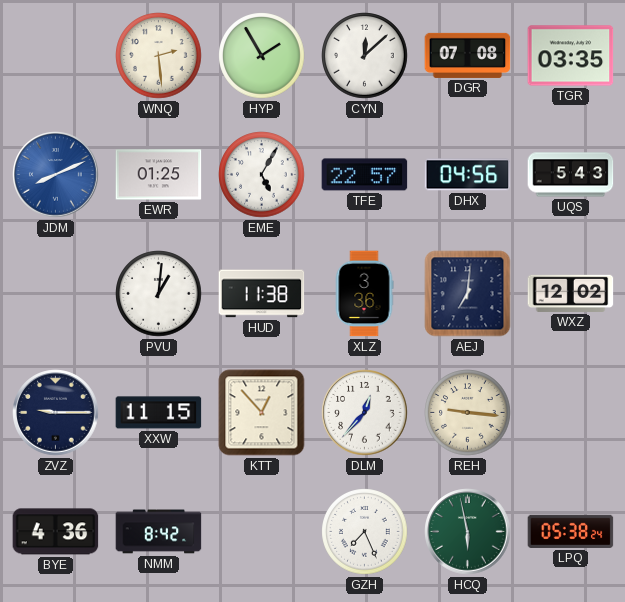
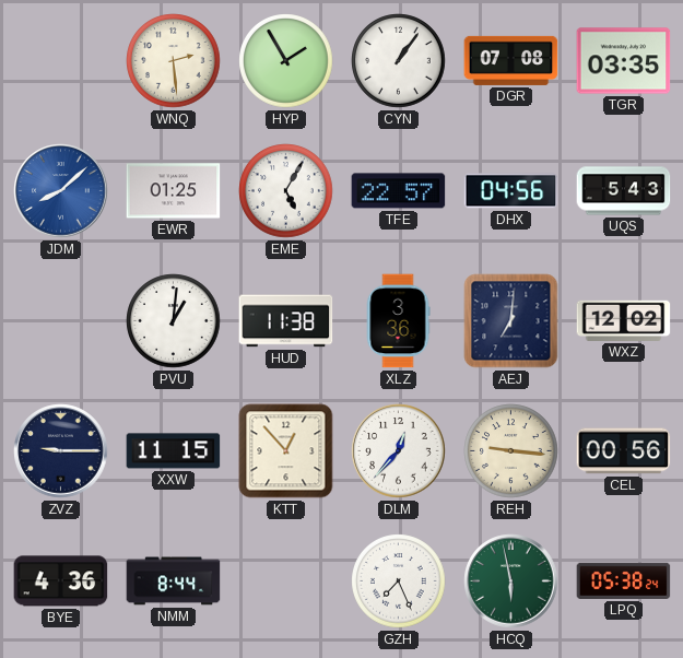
CYN: 12:08 -> 1:06 (399, 61)
JDM: 8:11 -> 8:08 (61, 191)
CEL: none -> 00:56 (624, 451)
NMM: 8:42 -> 8:44 (174, 581)
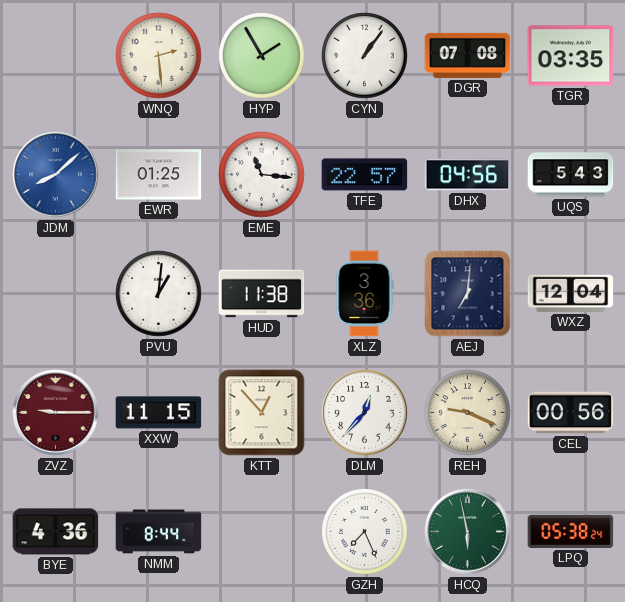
EME: 5:05 -> 11:16 (262, 175)
WXZ: 12:02 -> 12:04 (571, 293)
ZVZ dial: navy -> burgundy (56, 413)
REH: 9:16 -> 9:19 (468, 413)
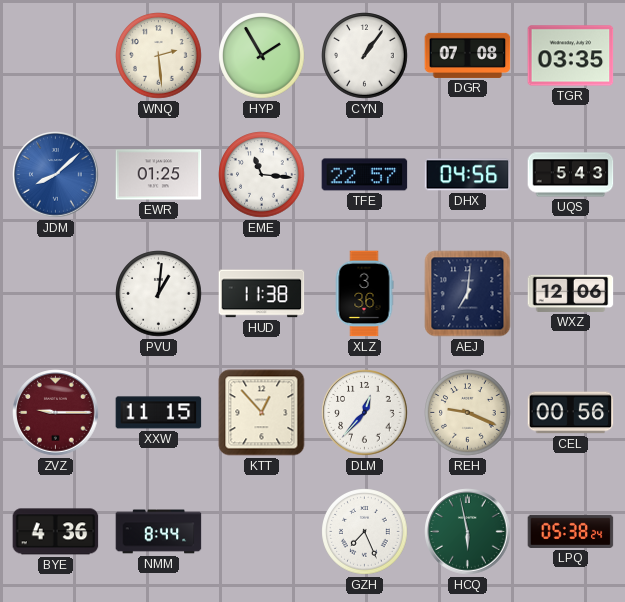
WXZ: 12:04 -> 12:06 (571, 293)
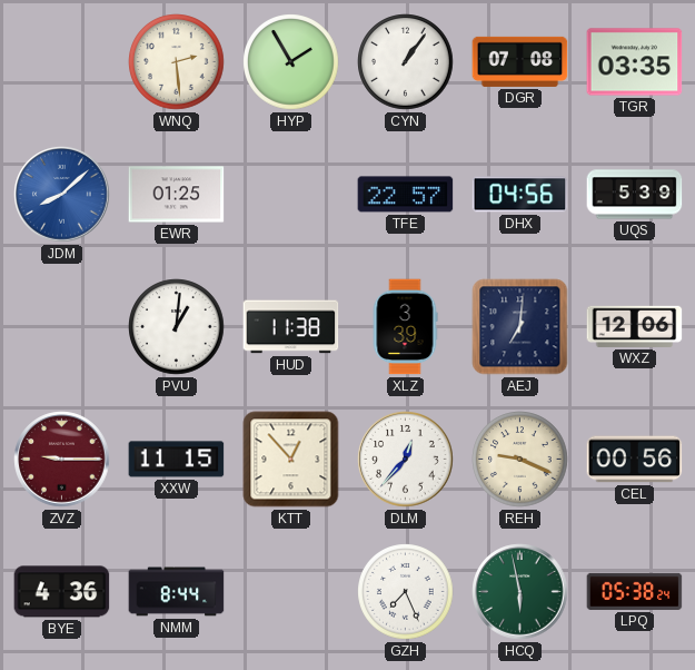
EME: 11:16 -> none (262, 175)
UQS: 5:43 -> 5:39 (635, 195)
XLZ: 3:36 -> 3:39 (405, 327)
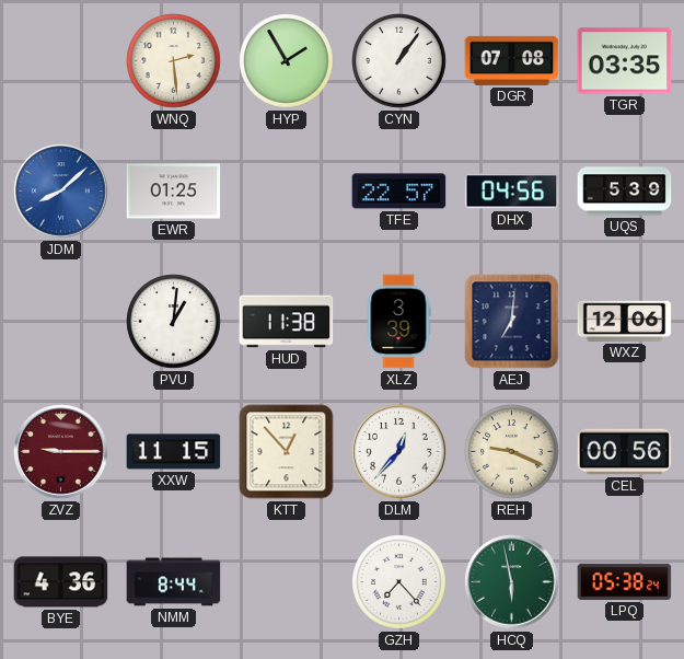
GZH: 7:26 -> 7:23 (399, 582)
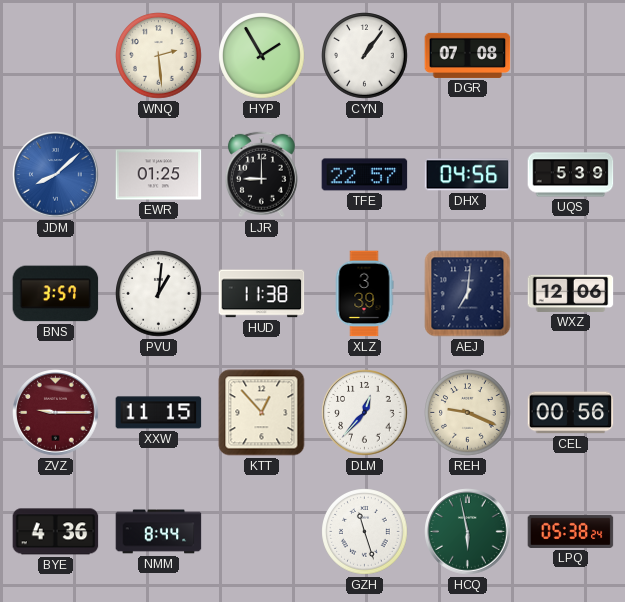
TGR: 03:35 -> none (625, 61)
LJR: none -> 9:00 (261, 174)
BNS: none -> 3:57 (56, 294)
GZH: 7:23 -> 11:27 (365, 532)
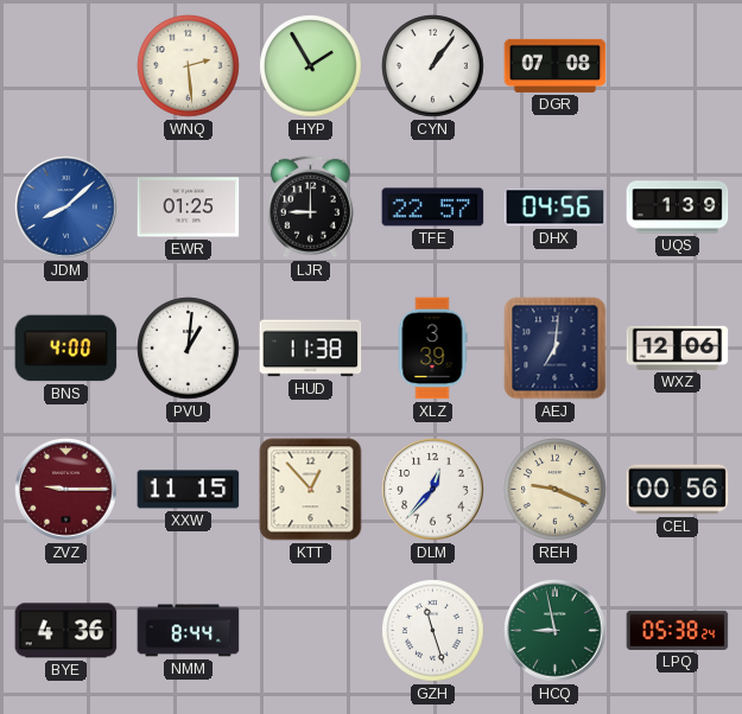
UQS: 5:39 -> 1:39 (678, 208)
BNS: 3:57 -> 4:00 (66, 349)
HCQ: 5:58 -> 8:58 (556, 631)
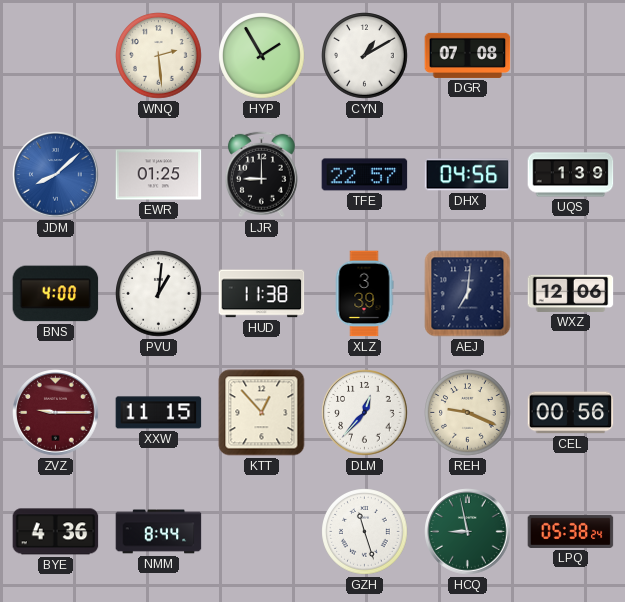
CYN: 1:06 -> 1:10 (365, 56)
